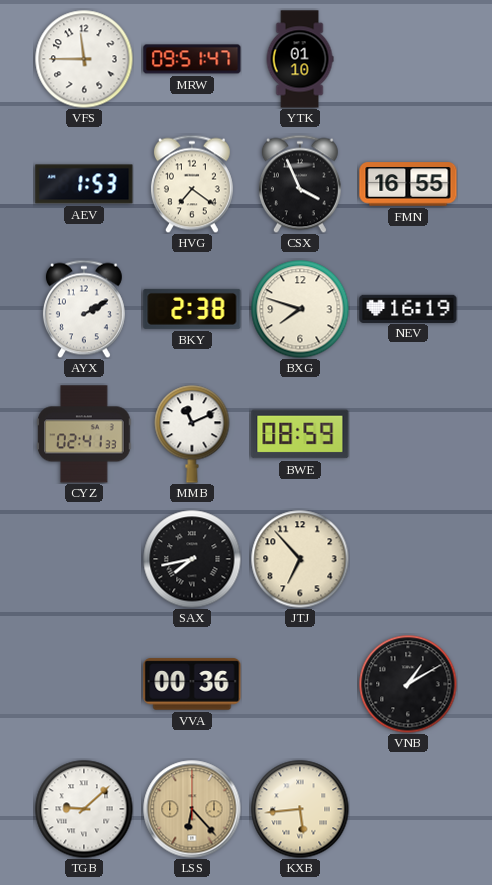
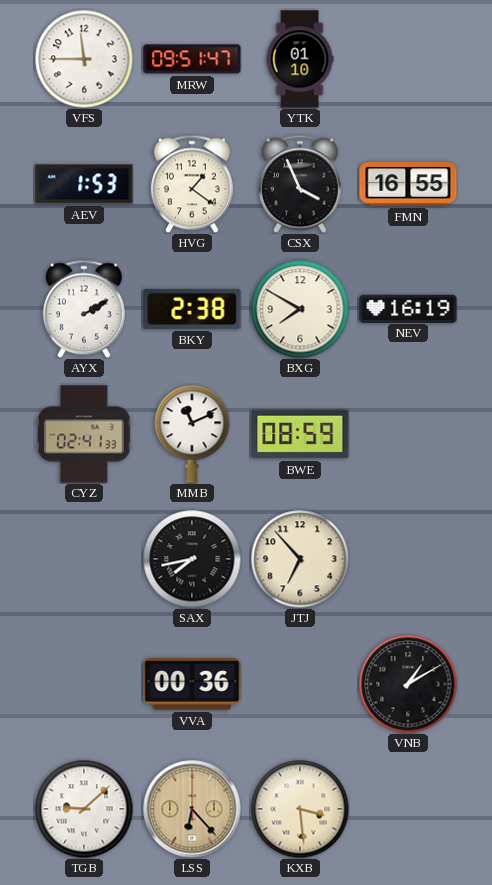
HVG: 7:21 -> 1:21 (192, 184)
BXG: 7:48 -> 7:50 (300, 309)
KXB: 5:44 -> 3:29 (300, 809)
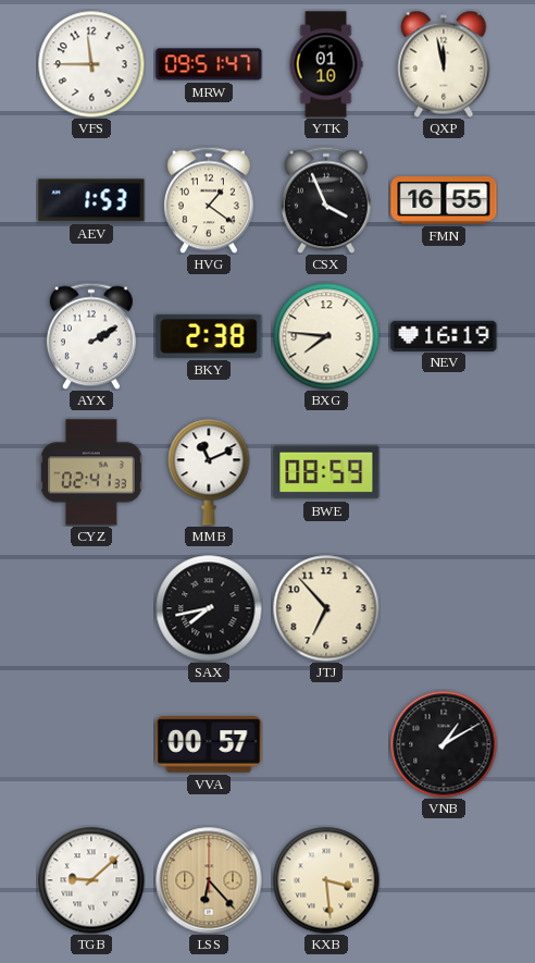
QXP: none -> 11:58 (444, 64)
BXG: 7:50 -> 7:46 (326, 336)
VVA: 00:36 -> 00:57 (209, 744)
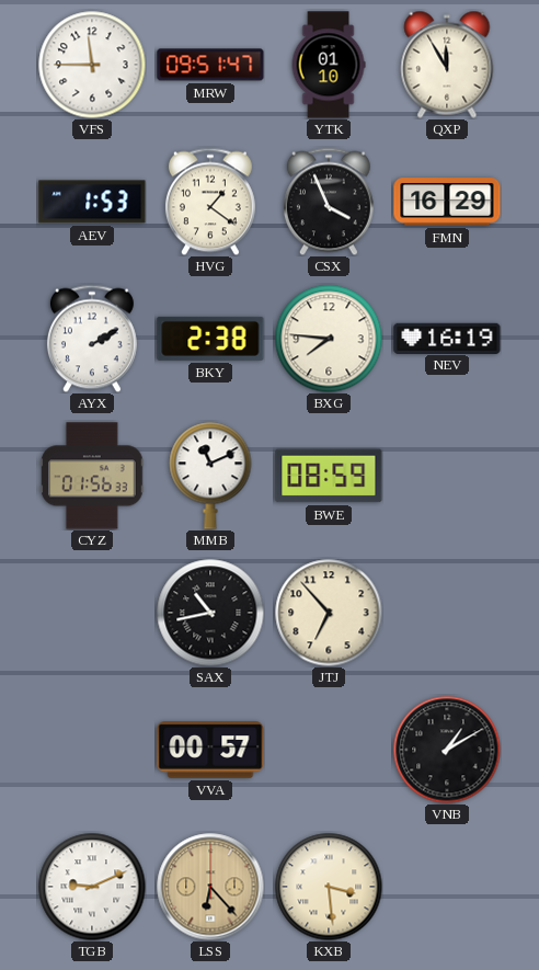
QXP: 11:58 -> 11:55 (447, 65)
FMN: 16:55 -> 16:29 (447, 202)
CYZ: 02:41 -> 01:56 (92, 476)
SAX: 7:43 -> 10:43 (210, 613)
TGB: 9:08 -> 9:11 (92, 887)
